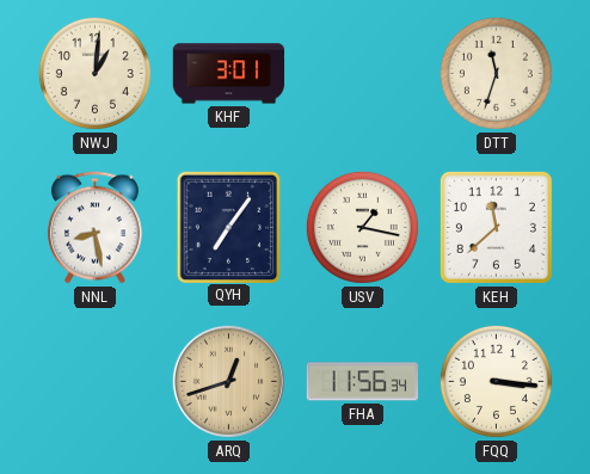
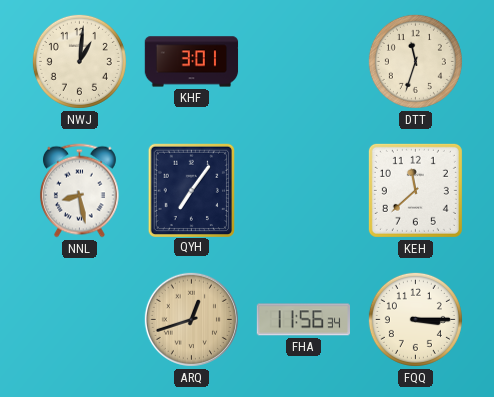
USV: 1:17 -> none (362, 227)
FQQ: 3:16 -> 3:15 (415, 319)
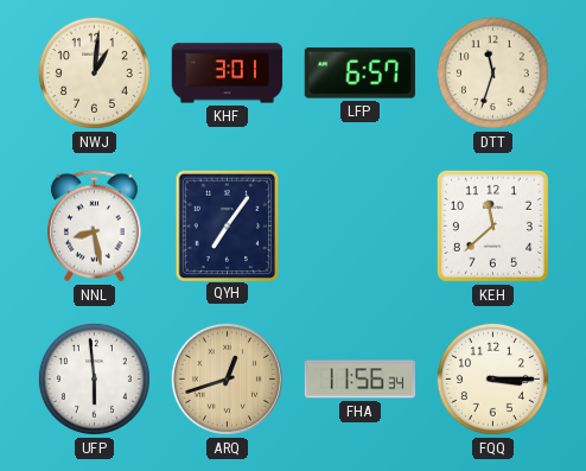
LFP: none -> 6:57 (359, 74)
UFP: none -> 5:59 (94, 378)
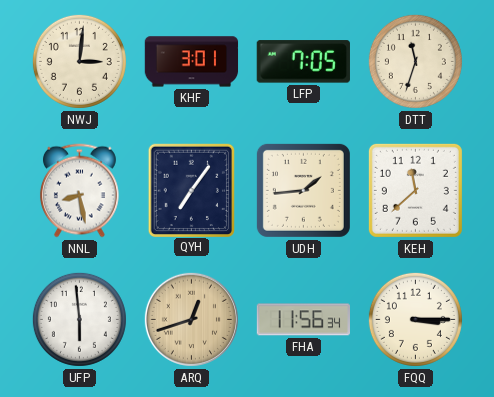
NWJ: 1:01 -> 3:01 (79, 61)
LFP: 6:57 -> 7:05 (303, 62)
UDH: none -> 1:44 (303, 190)
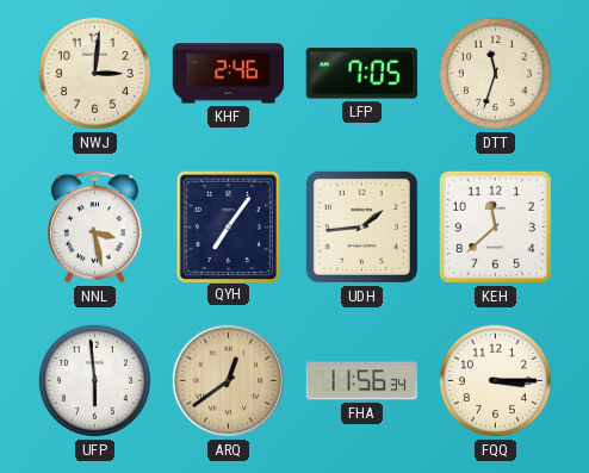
KHF: 3:01 -> 2:46 (229, 74)
NNL: 8:28 -> 3:28 (94, 228)
ARQ: 12:42 -> 12:39 (228, 380)
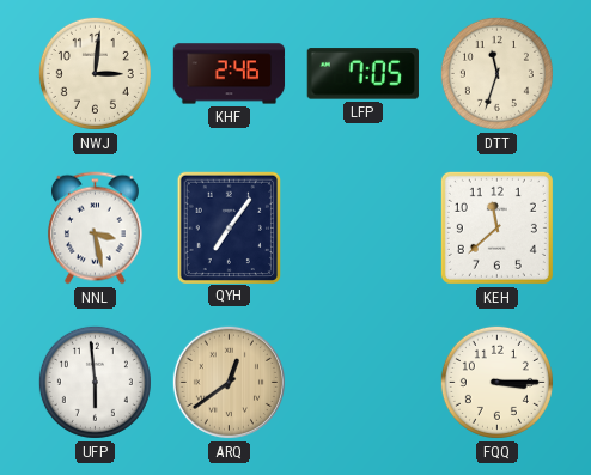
UDH: 1:44 -> none (361, 226)
FHA: 11:56 -> none (361, 381)
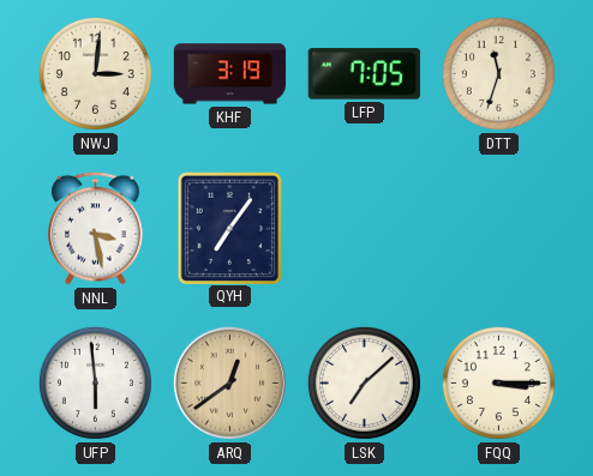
KHF: 2:46 -> 3:19 (230, 74)
KEH: 11:38 -> none (496, 227)
LSK: none -> 7:08 (364, 382)
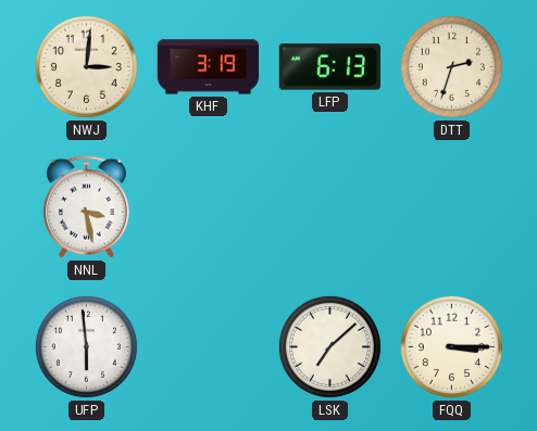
LFP: 7:05 -> 6:13 (329, 67)
DTT: 11:33 -> 2:33 (451, 66)
QYH: 7:06 -> none (229, 228)
ARQ: 12:39 -> none (229, 382)
